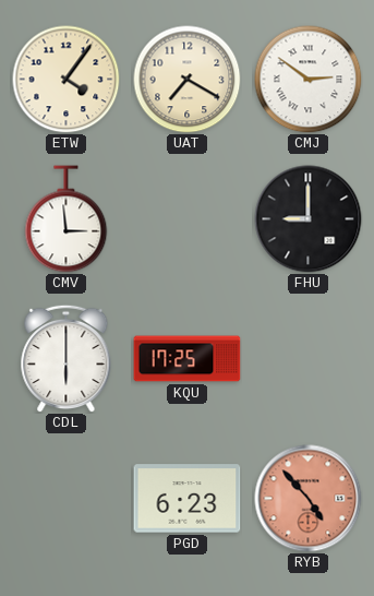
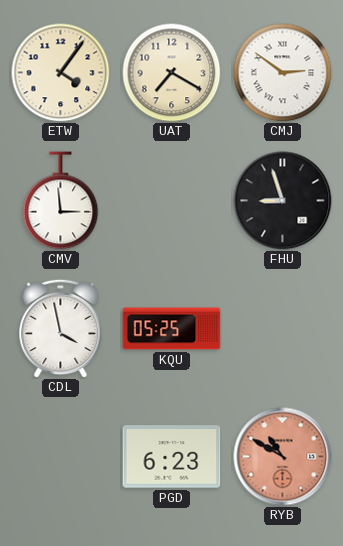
FHU: 9:00 -> 8:57 (283, 201)
CDL: 6:00 -> 3:58 (61, 328)
KQU: 17:25 -> 05:25 (172, 329)
RYB: 4:53 -> 10:50 (283, 457)
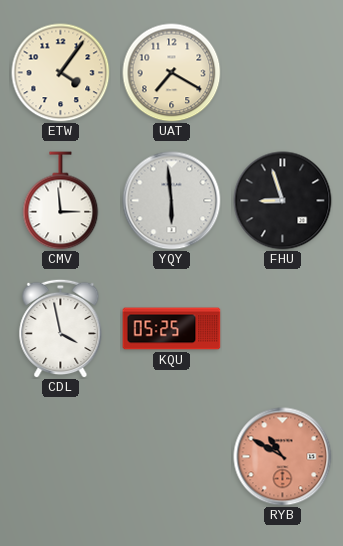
CMJ: 2:51 -> none (283, 73)
YQY: none -> 5:59 (172, 201)
PGD: 6:23 -> none (172, 457)
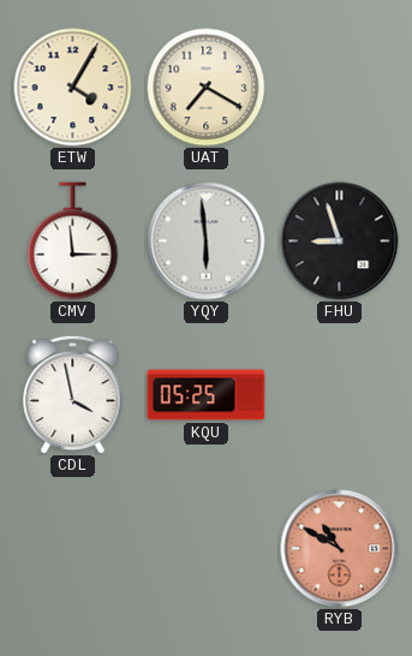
ETW: 4:06 -> 4:05 (73, 88)
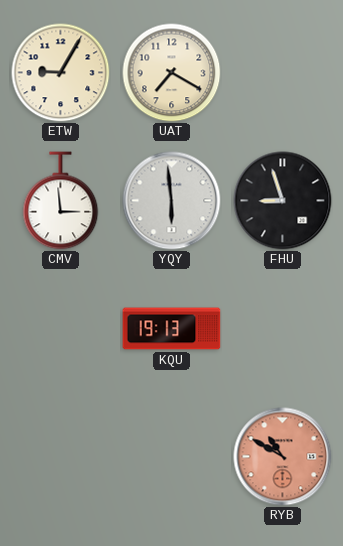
ETW: 4:05 -> 9:05 (61, 73)
CDL: 3:58 -> none (73, 394)
KQU: 05:25 -> 19:13 (172, 329)
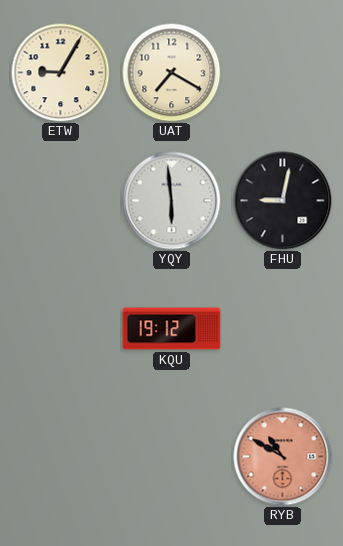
CMV: 2:59 -> none (61, 201)
FHU: 8:57 -> 9:02 (283, 201)
KQU: 19:13 -> 19:12 (172, 329)
